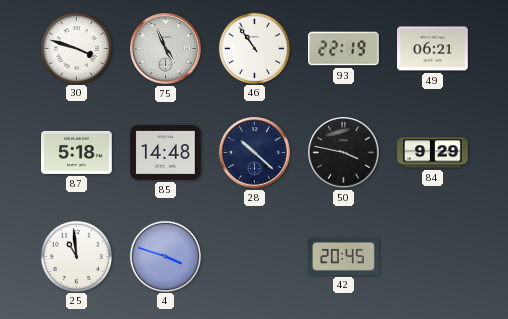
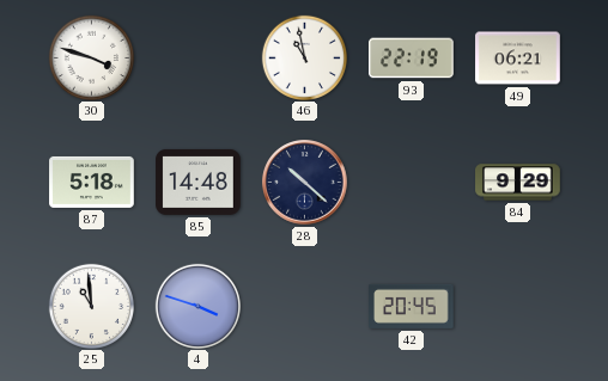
75: 4:56 -> none (166, 49)
46: 10:54 -> 10:58 (305, 57)
50: 3:47 -> none (344, 153)
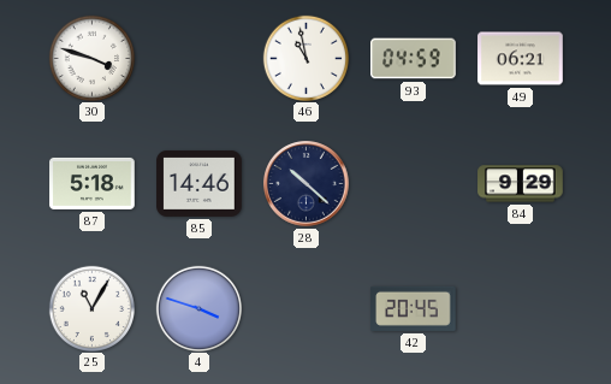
93: 22:19 -> 04:59 (414, 59)
85: 14:48 -> 14:46 (200, 183)
25: 10:59 -> 11:05 (93, 308)
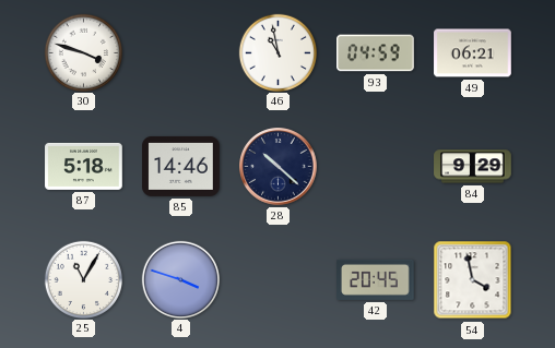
54: none -> 3:58 (473, 280)
